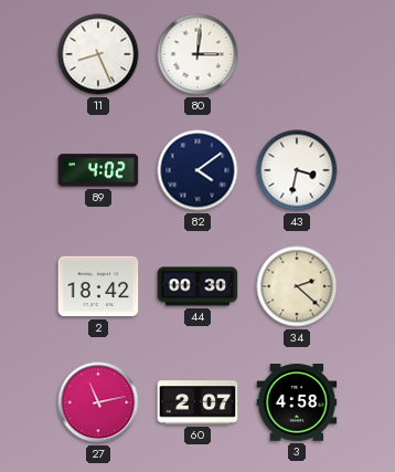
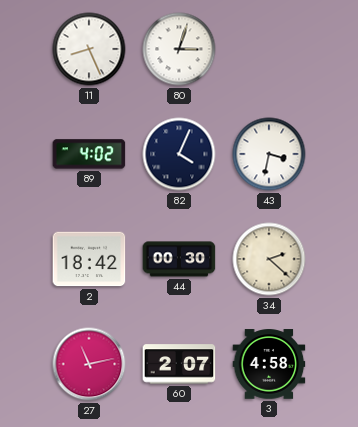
80: 3:01 -> 3:03 (179, 49)
82: 4:09 -> 4:04 (179, 154)
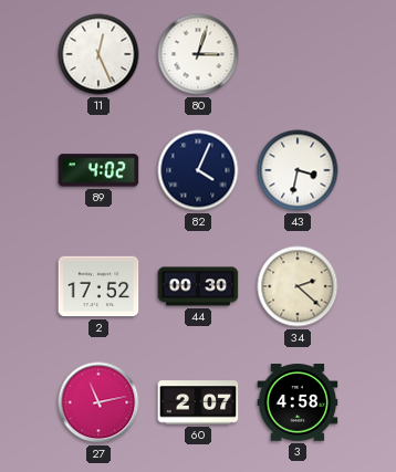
11: 8:26 -> 12:26 (98, 54)
2: 18:42 -> 17:52 (98, 286)
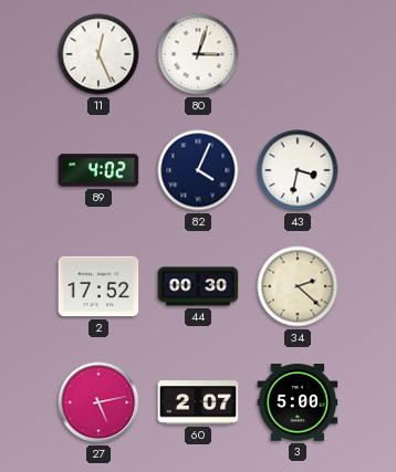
27: 11:13 -> 5:13 (98, 402)
3: 4:58 -> 5:00 (298, 402)
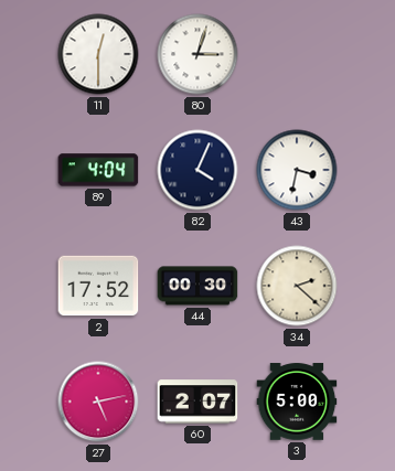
11: 12:26 -> 12:30 (98, 54)
89: 4:02 -> 4:04 (98, 170)
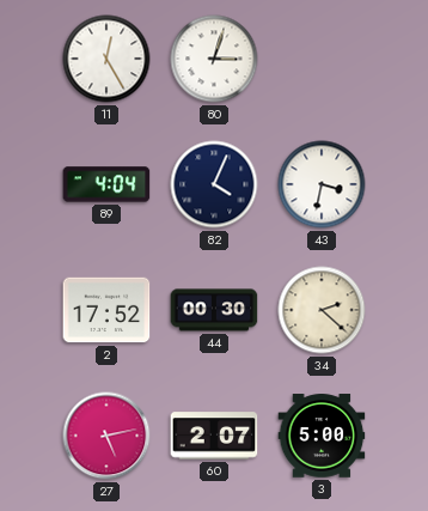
11: 12:30 -> 12:25 (106, 59)
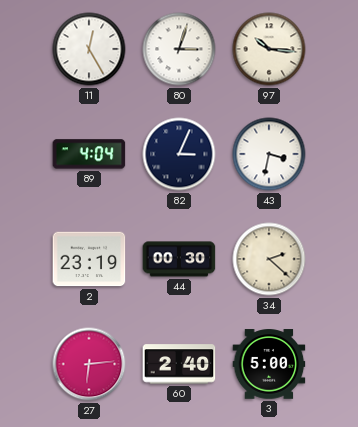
97: none -> 10:16 (269, 49)
82: 4:04 -> 3:04 (179, 154)
2: 17:52 -> 23:19 (89, 259)
27: 5:13 -> 6:14 (89, 364)
60: 2:07 -> 2:40 (179, 364)
